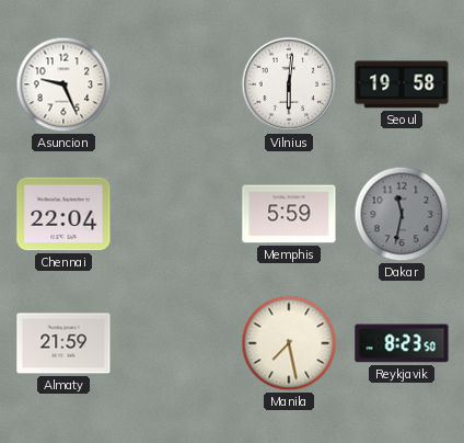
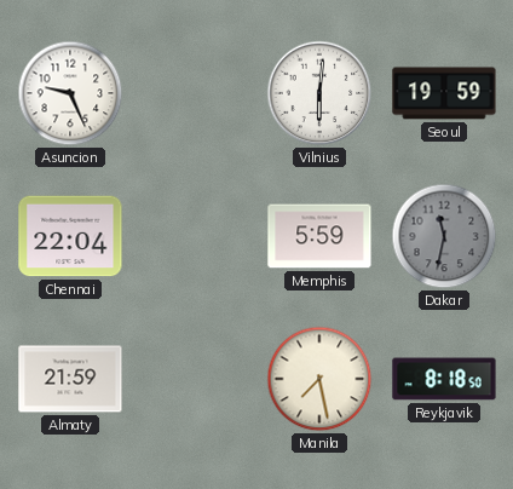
Seoul: 19:58 -> 19:59 (444, 93)
Reykjavik: 8:23 -> 8:18 (444, 379)
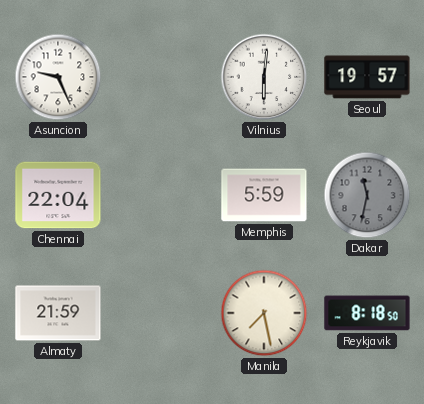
Seoul: 19:59 -> 19:57 (367, 77)
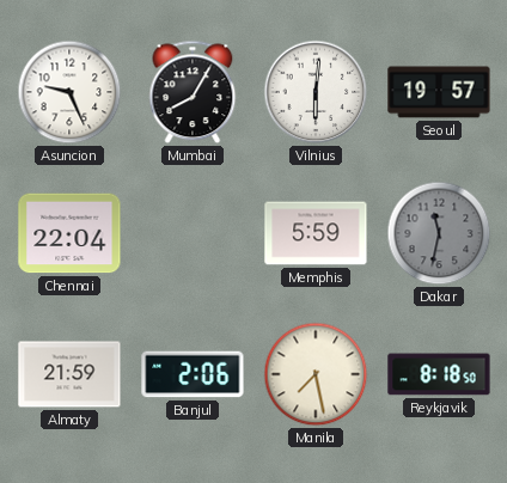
Mumbai: none -> 8:05 (193, 92)
Banjul: none -> 2:06 (193, 374)
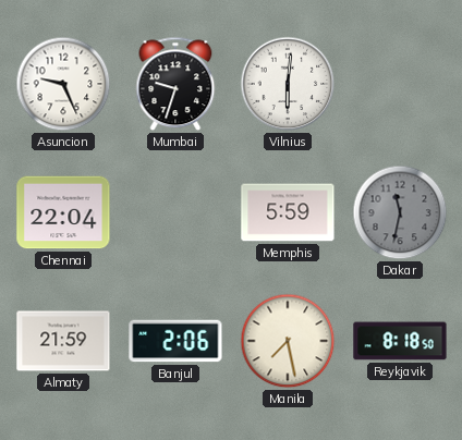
Mumbai: 8:05 -> 9:33 (175, 84)
Seoul: 19:57 -> none (439, 92)
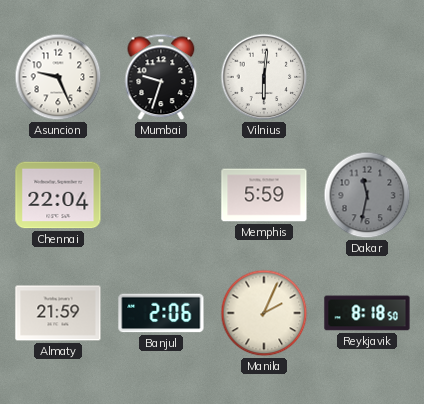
Manila: 7:28 -> 2:04 (264, 313)
